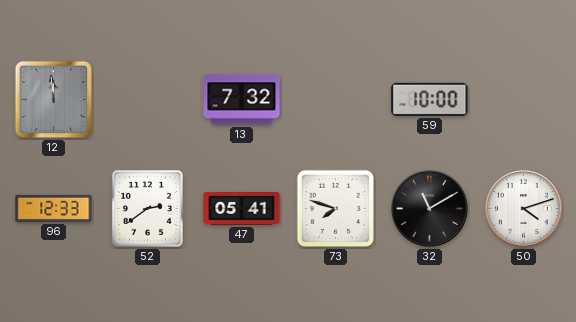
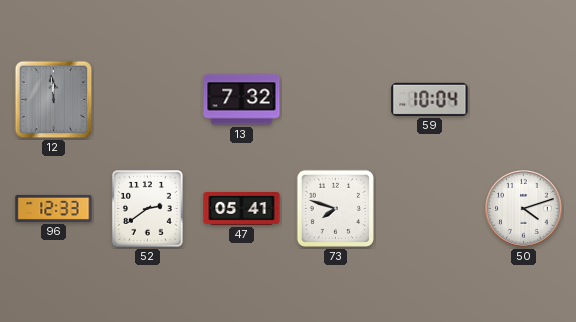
59: 10:00 -> 10:04 (430, 99)
32: 11:10 -> none (430, 209)
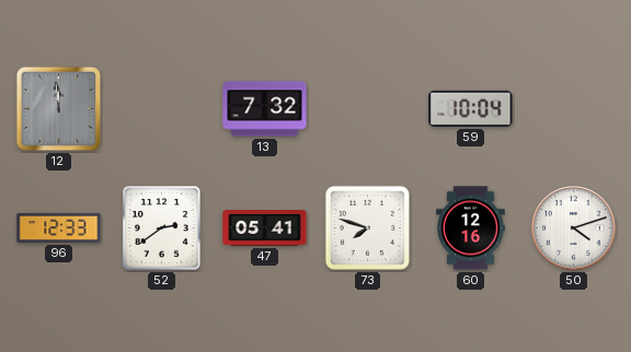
60: none -> 12:16 (471, 228)
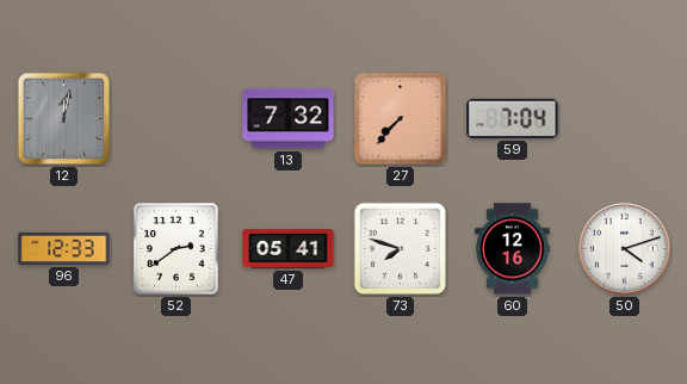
12: 11:59 -> 12:02 (64, 119)
27: none -> 7:37 (401, 119)
59: 10:04 -> 7:04 (513, 118)
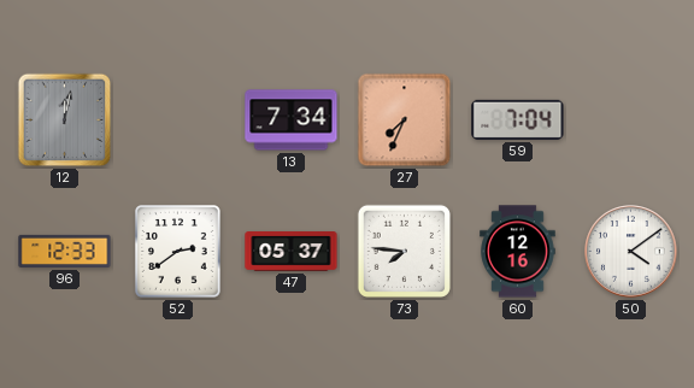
13: 7:32 -> 7:34 (292, 120)
27: 7:37 -> 7:34 (405, 120)
47: 05:41 -> 05:37 (292, 252)
73: 7:48 -> 7:46 (404, 251)
50: 4:12 -> 4:09 (631, 252)
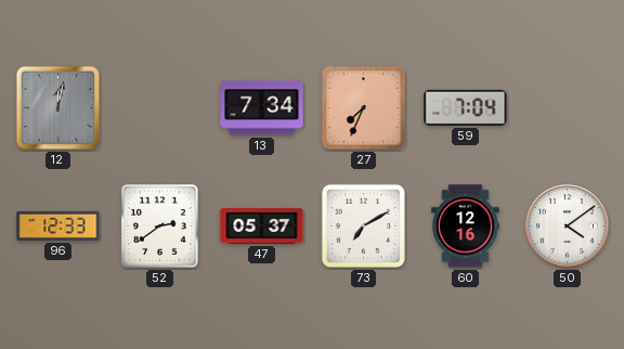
73: 7:46 -> 7:10 (363, 225)
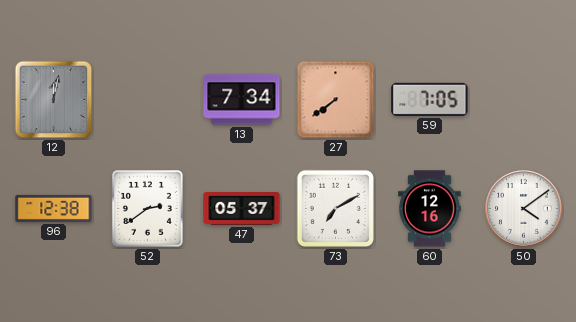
27: 7:34 -> 7:39 (336, 100)
59: 7:04 -> 7:05 (430, 99)
96: 12:33 -> 12:38 (54, 208)
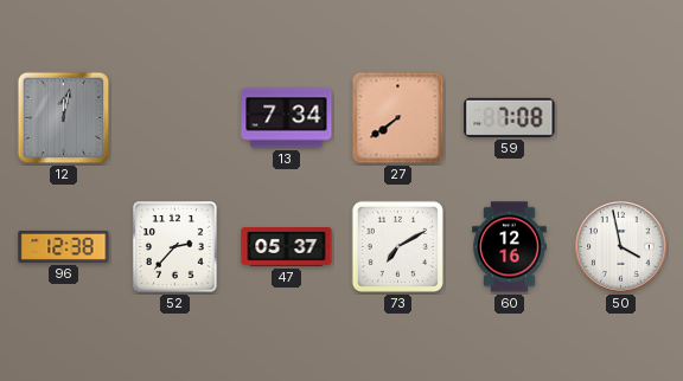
59: 7:05 -> 7:08 (510, 117)
52: 2:39 -> 2:37 (174, 247)
50: 4:09 -> 3:58 (621, 247)
